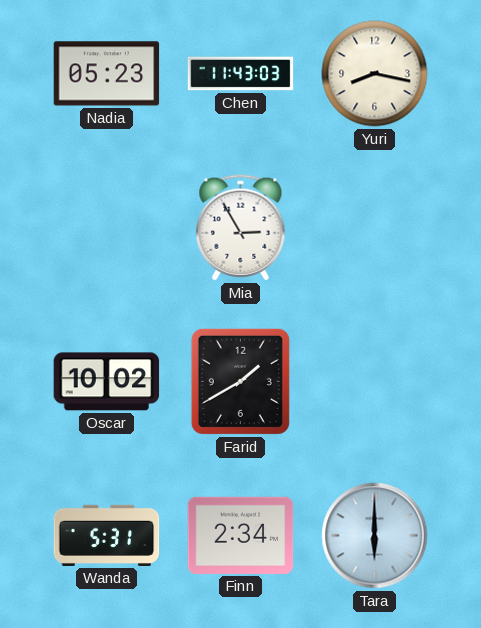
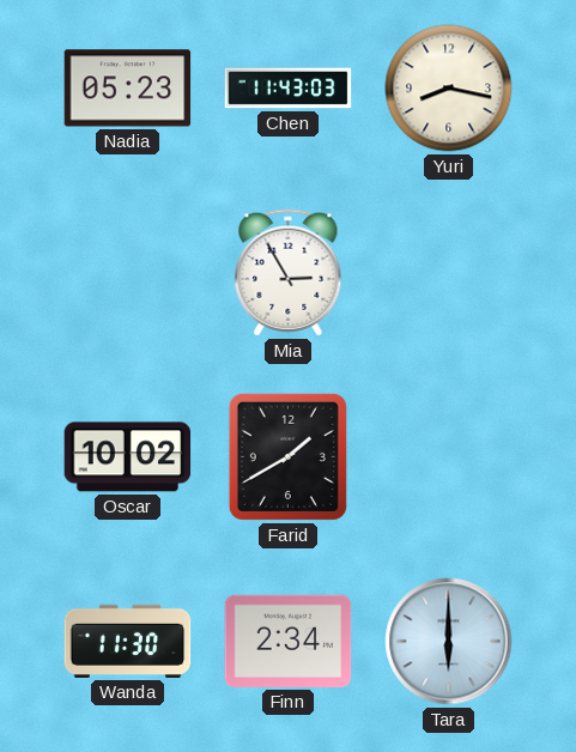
Wanda: 5:31 -> 11:30 (128, 641)
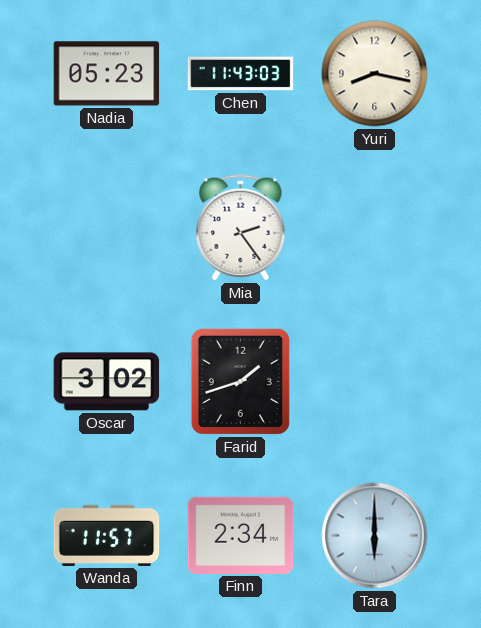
Mia: 2:55 -> 2:24 (241, 228)
Oscar: 10:02 -> 3:02 (107, 382)
Farid: 1:40 -> 1:42 (240, 381)
Wanda: 11:30 -> 11:57 (107, 535)
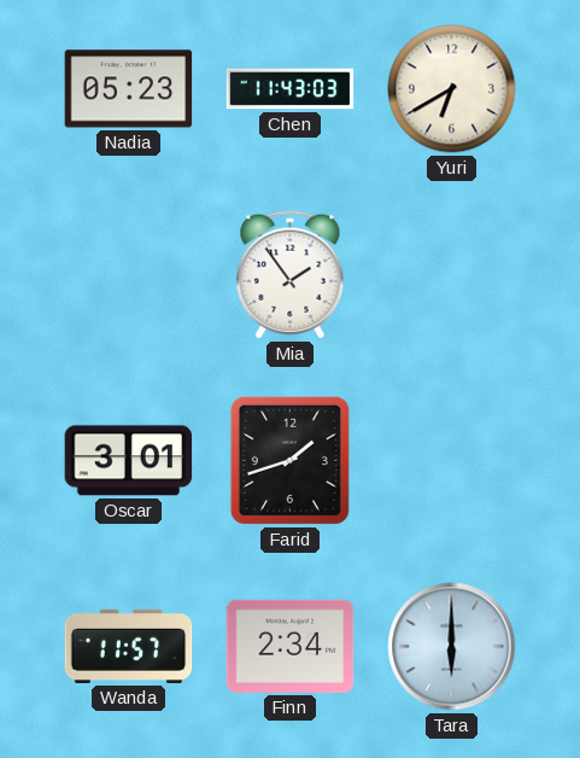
Yuri: 8:17 -> 6:40 (452, 89)
Mia: 2:24 -> 1:54 (291, 275)
Oscar: 3:02 -> 3:01 (129, 461)
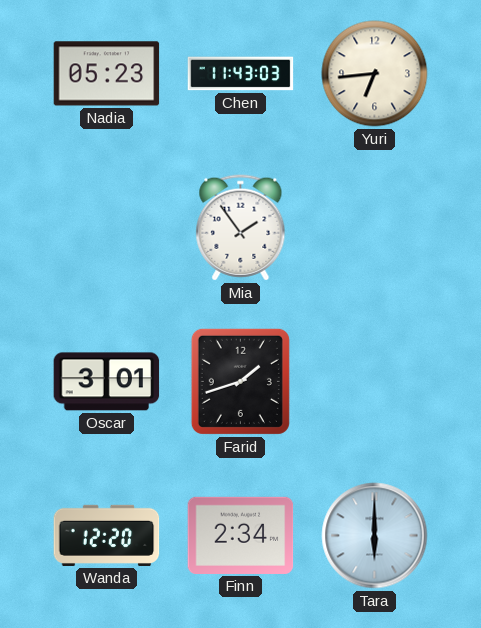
Yuri: 6:40 -> 6:44 (375, 74)
Wanda: 11:57 -> 12:20 (107, 535)
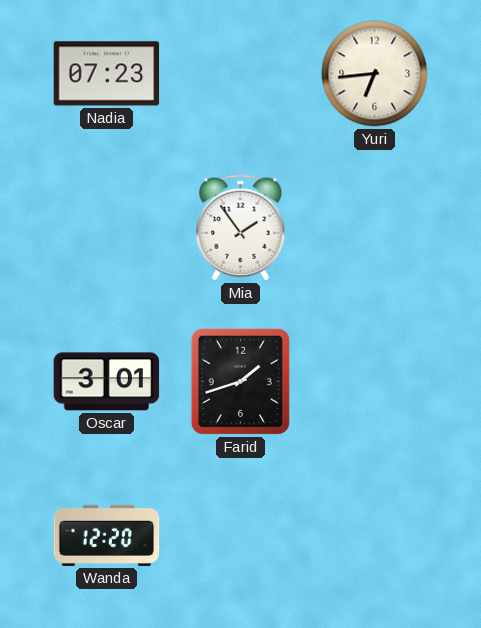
Nadia: 05:23 -> 07:23 (107, 74)
Chen: 11:43 -> none (241, 74)
Finn: 2:34 -> none (241, 535)
Tara: 6:00 -> none (375, 536)
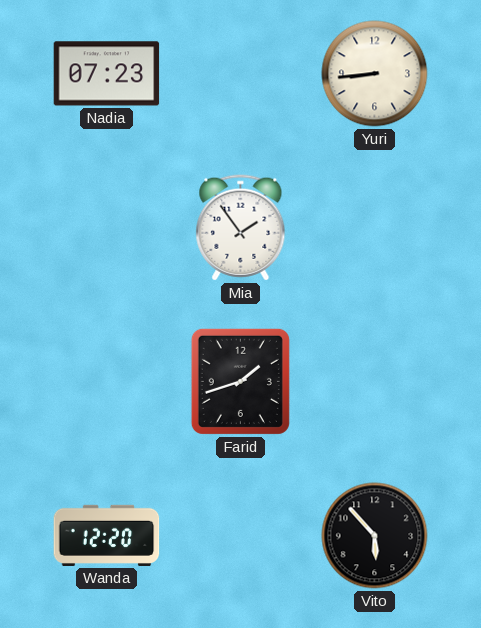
Yuri: 6:44 -> 8:44 (375, 74)
Oscar: 3:01 -> none (107, 382)
Vito: none -> 5:53 (375, 536)
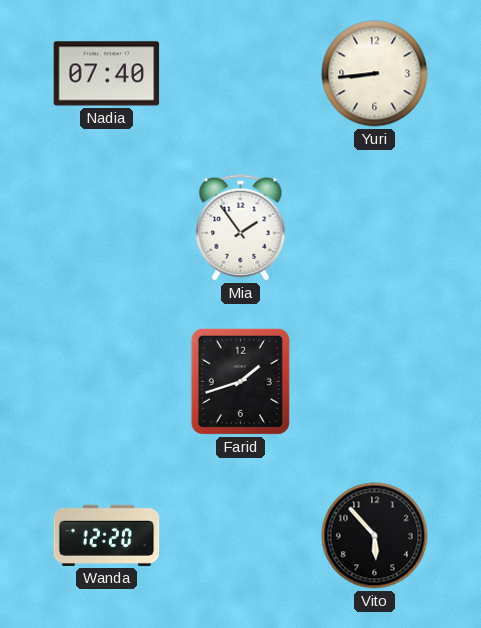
Nadia: 07:23 -> 07:40 (107, 74)
